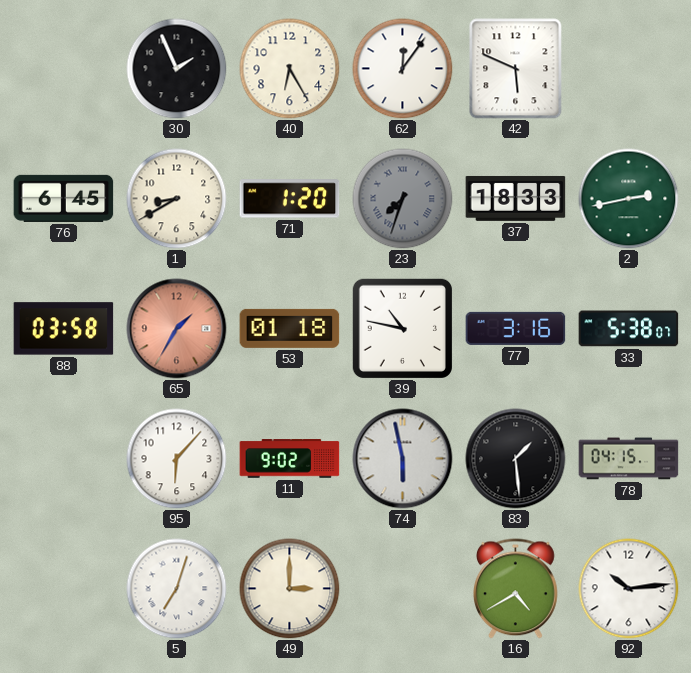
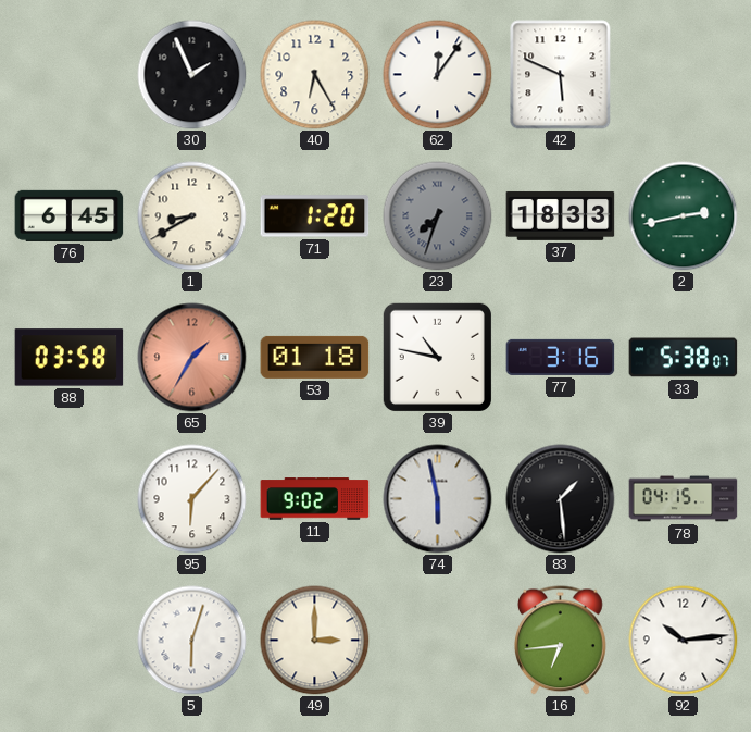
5: 7:03 -> 6:03 (192, 641)
16: 4:40 -> 6:44 (560, 641)
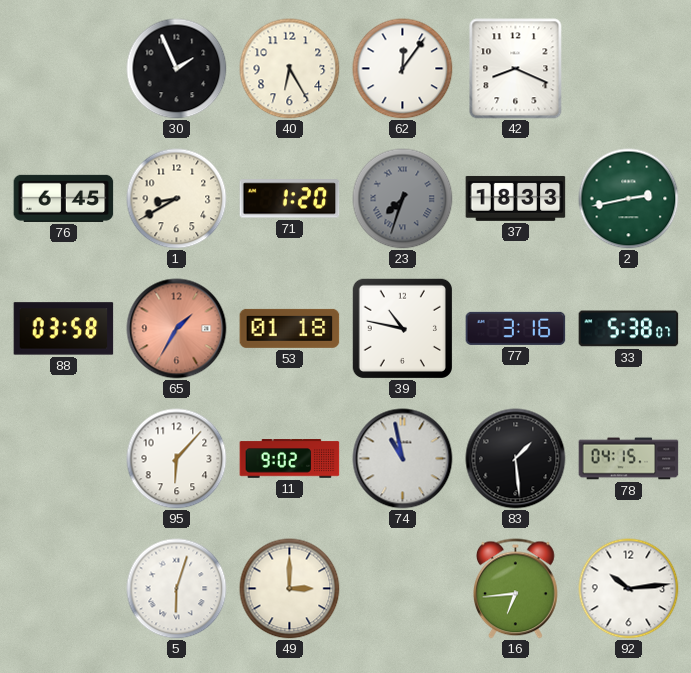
42: 5:49 -> 8:19 (516, 69)
74: 5:58 -> 10:58 (403, 459)
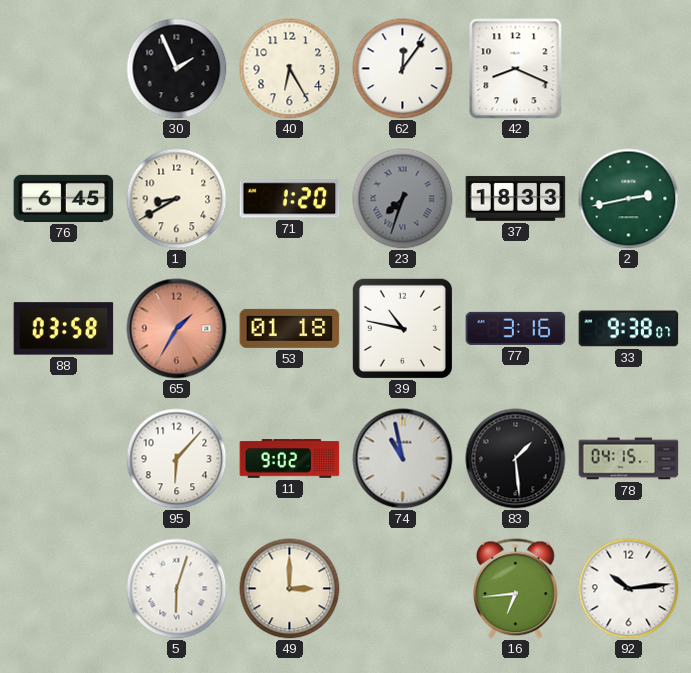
33: 5:38 -> 9:38 (629, 329)
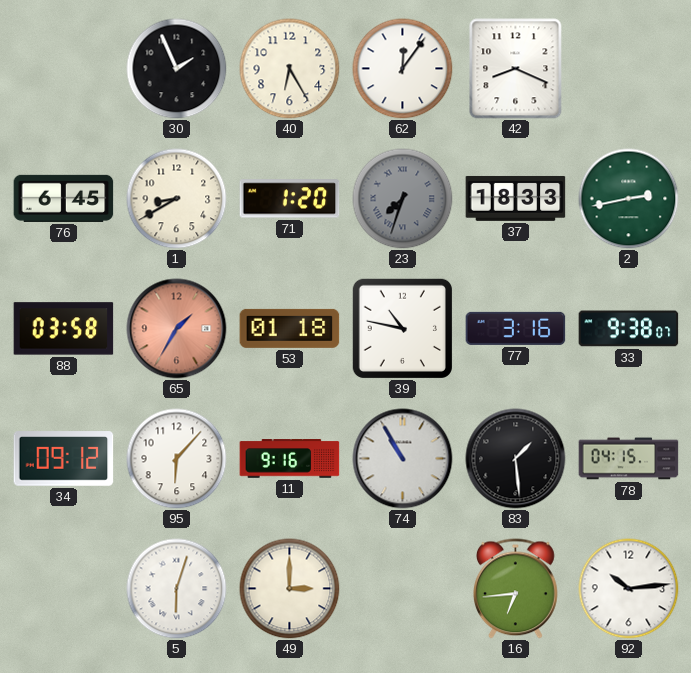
34: none -> 09:12 (64, 459)
11: 9:02 -> 9:16 (290, 459)
74: 10:58 -> 10:55 (403, 459)
